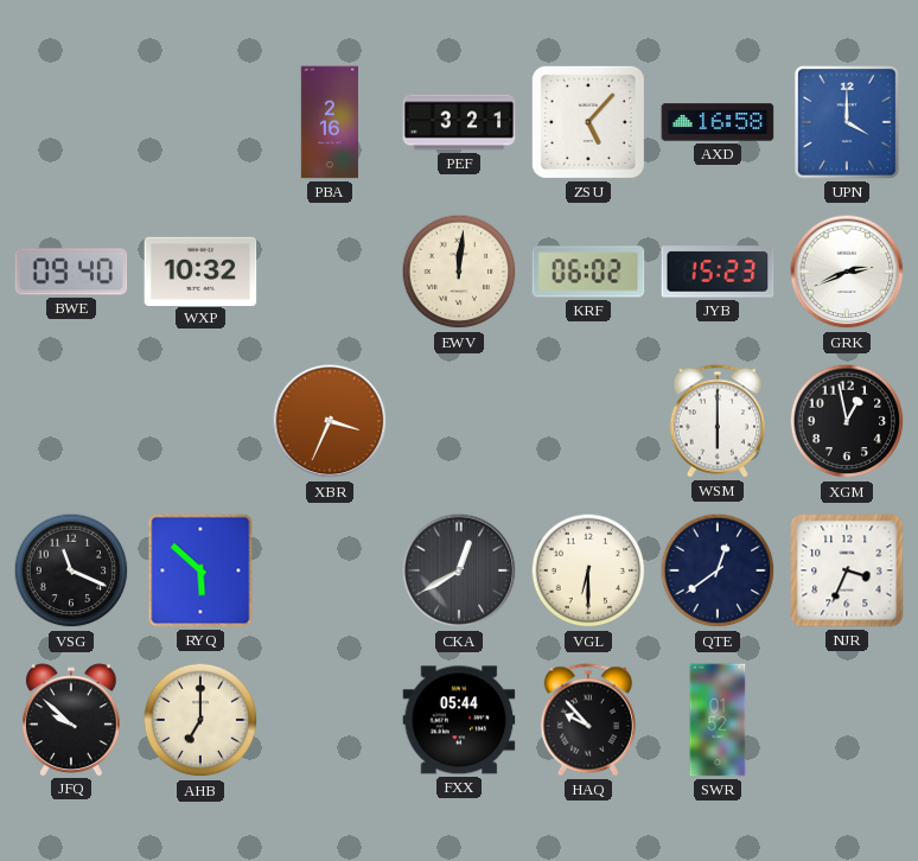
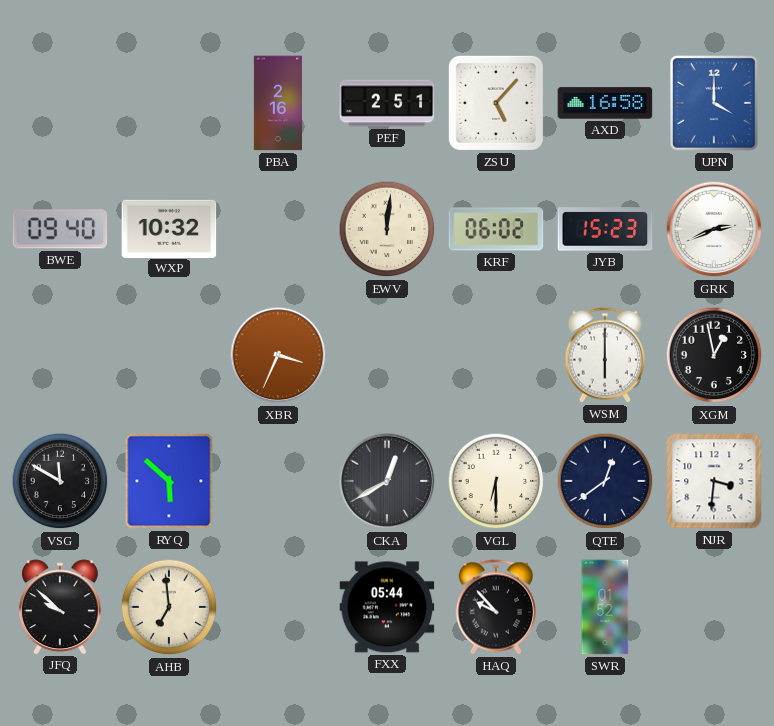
PEF: 3:21 -> 2:51 (387, 103)
VSG: 11:19 -> 11:50 (60, 481)
NJR: 3:34 -> 3:31 (714, 481)
AHB: 7:00 -> 6:59 (169, 607)
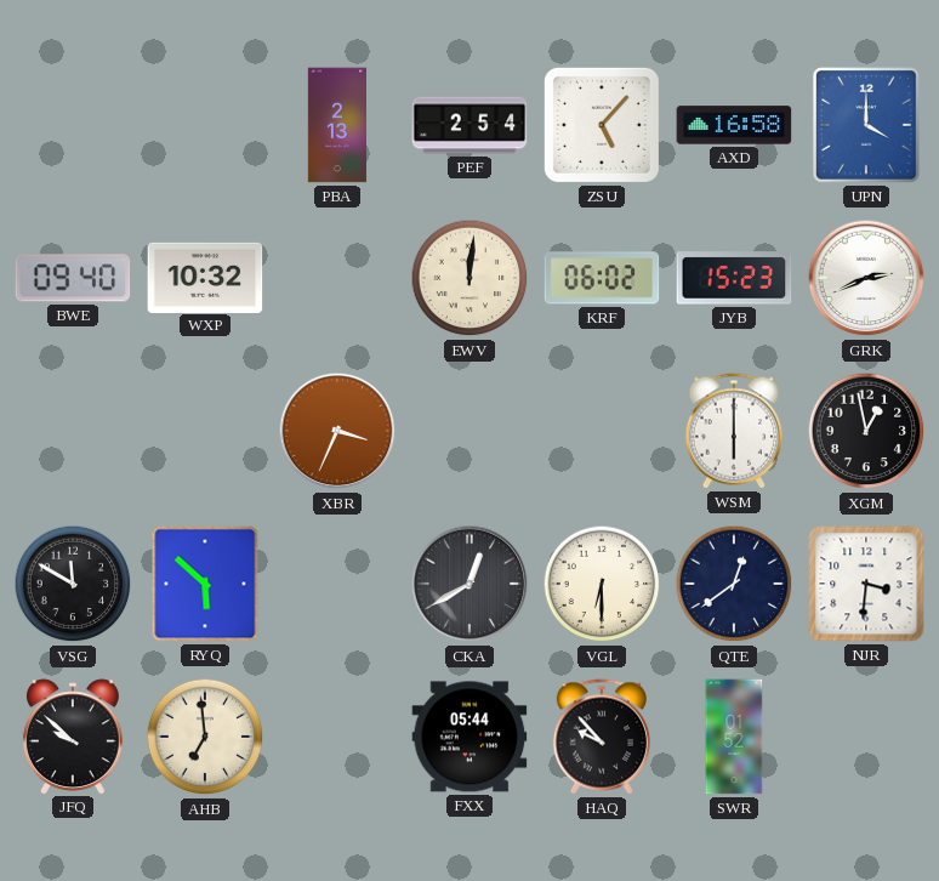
PBA: 2:16 -> 2:13 (337, 125)
PEF: 2:51 -> 2:54 (469, 125)
